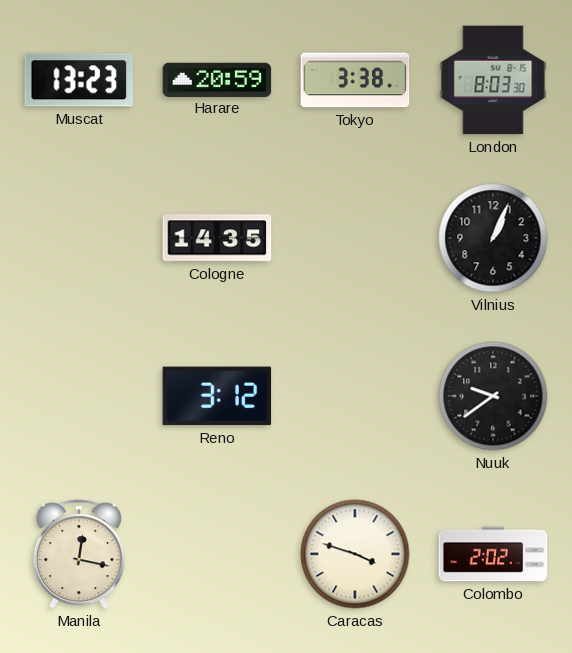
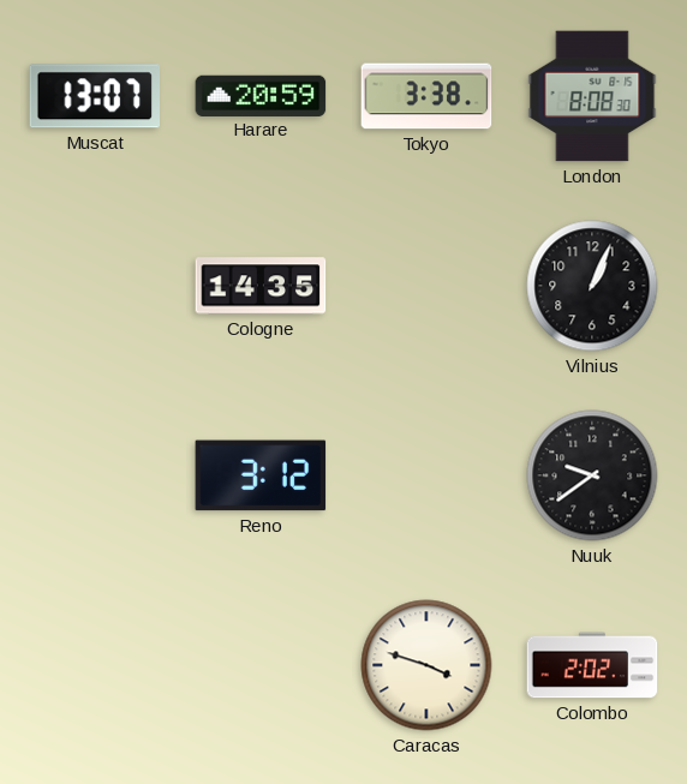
Muscat: 13:23 -> 13:07 (95, 96)
London: 8:03 -> 8:08 (592, 96)
Manila: 12:17 -> none (79, 554)
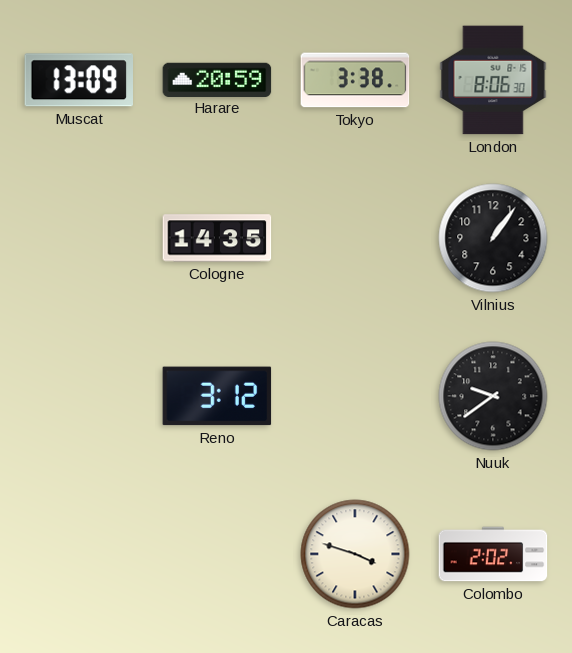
Muscat: 13:07 -> 13:09 (79, 80)
London: 8:08 -> 8:06 (493, 80)
Vilnius: 1:04 -> 1:06 (493, 238)
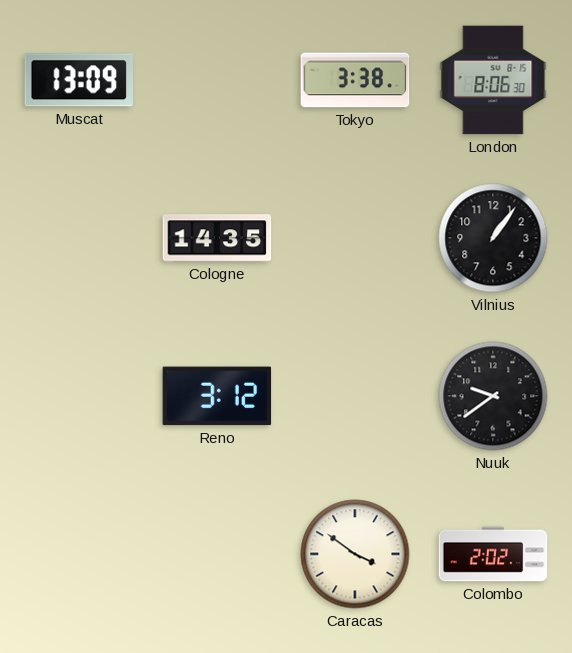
Harare: 20:59 -> none (217, 79)
Caracas: 3:48 -> 3:51 (355, 554)
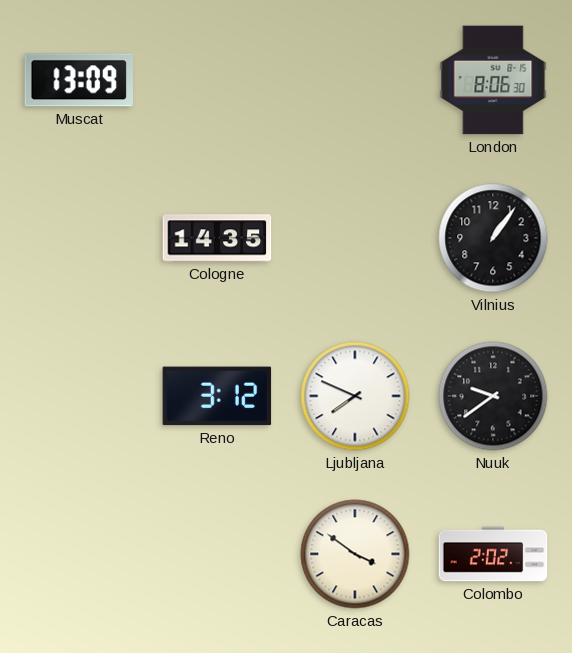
Tokyo: 3:38 -> none (355, 80)
Ljubljana: none -> 7:49 (355, 396)
